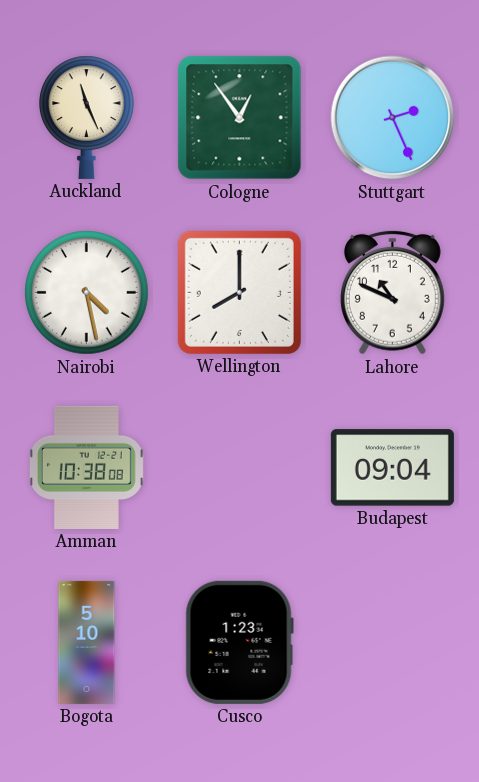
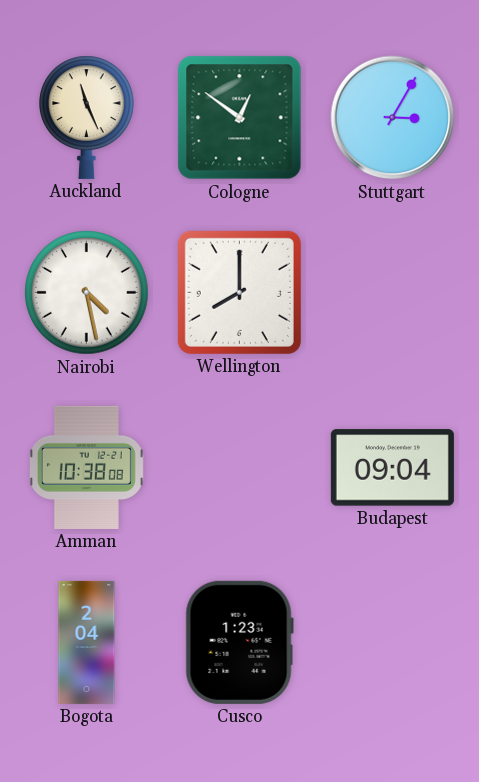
Cologne: 12:54 -> 12:51 (240, 118)
Stuttgart: 2:26 -> 3:05 (393, 118)
Lahore: 10:49 -> none (392, 292)
Bogota: 5:10 -> 2:04 (87, 642)
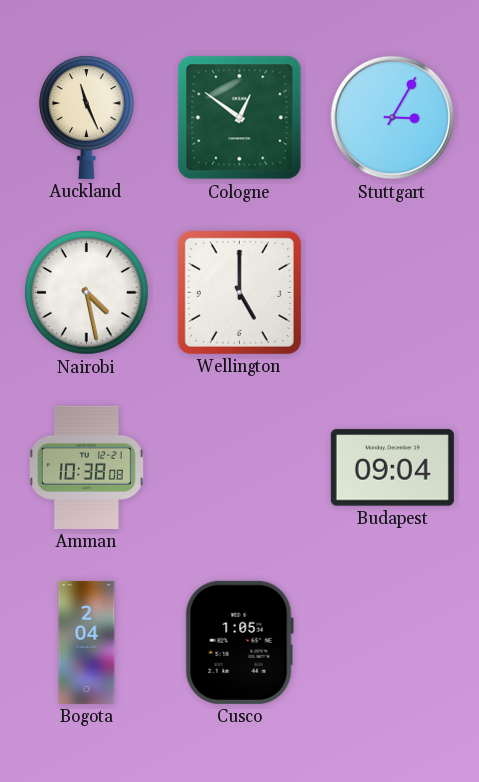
Wellington: 8:00 -> 5:00 (239, 292)
Cusco: 1:23 -> 1:05 (239, 642)
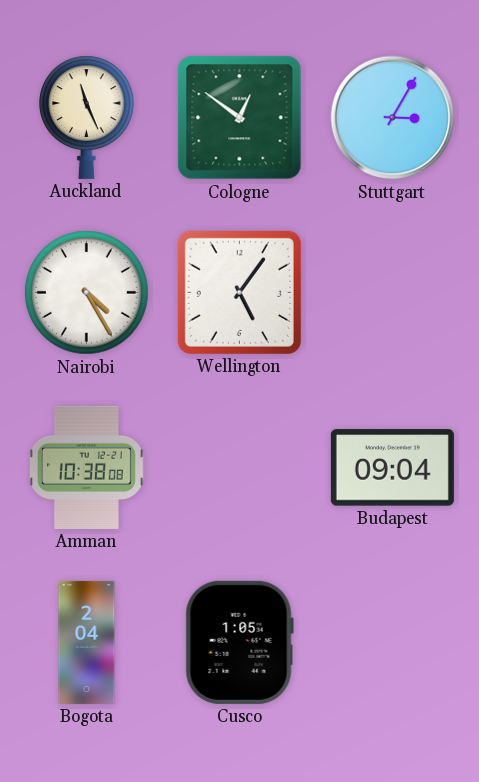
Nairobi: 4:28 -> 4:25 (87, 293)
Wellington: 5:00 -> 5:06 (239, 292)
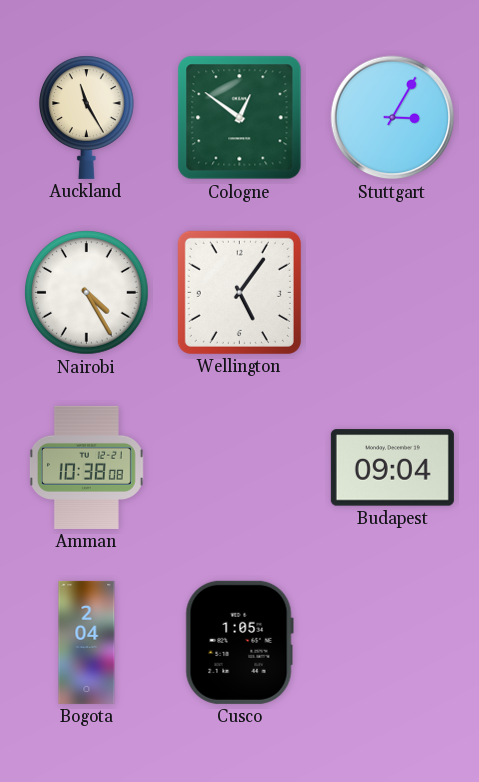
Auckland: 11:26 -> 11:25 (87, 117)
